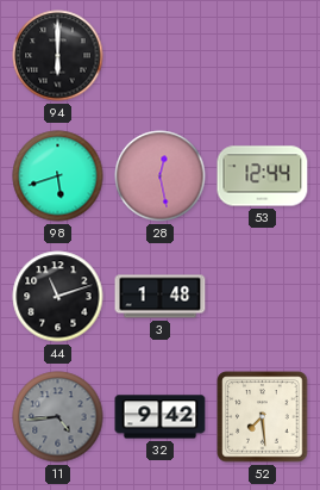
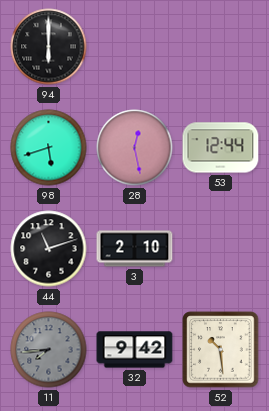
3: 1:48 -> 2:10 (135, 249)
11: 4:44 -> 7:44 (49, 350)
52: 7:29 -> 10:29 (221, 350)
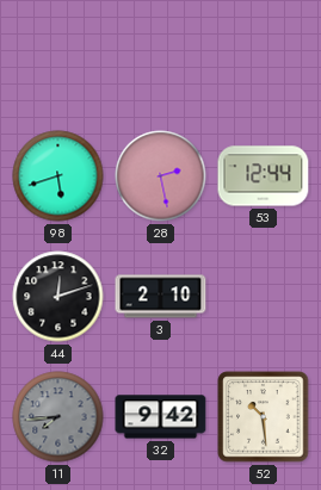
94: 6:00 -> none (49, 47)
28: 12:28 -> 2:28 (161, 176)
44: 11:12 -> 12:12 (58, 297)
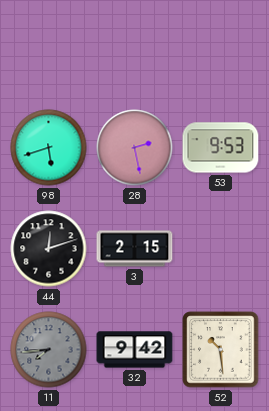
53: 12:44 -> 9:53 (221, 148)
3: 2:10 -> 2:15 (135, 249)
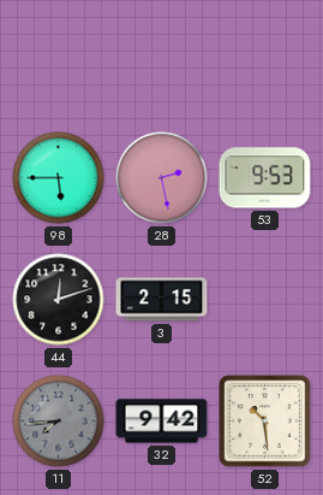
98: 5:42 -> 5:45 (59, 178)
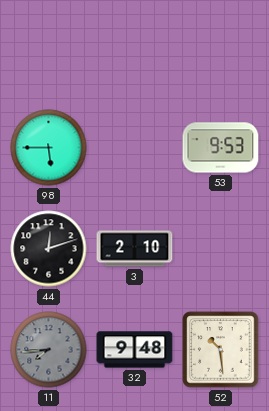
28: 2:28 -> none (162, 178)
3: 2:15 -> 2:10 (135, 249)
32: 9:42 -> 9:48 (135, 350)
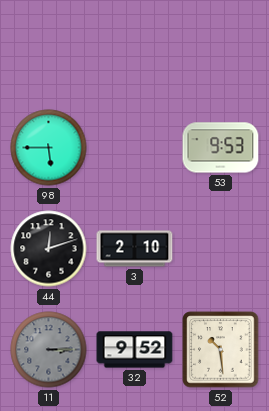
11: 7:44 -> 3:15 (49, 350)
32: 9:48 -> 9:52 (135, 350)
